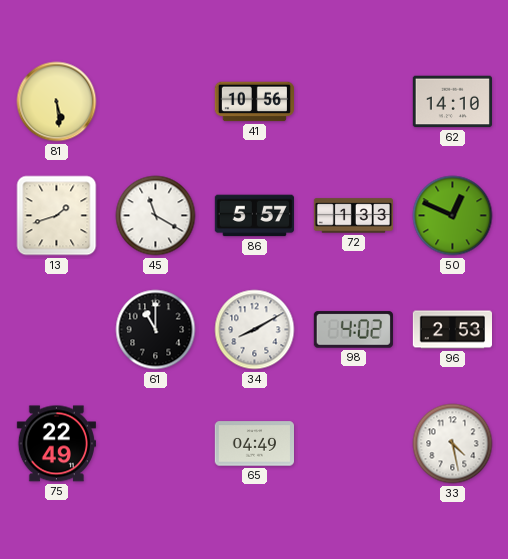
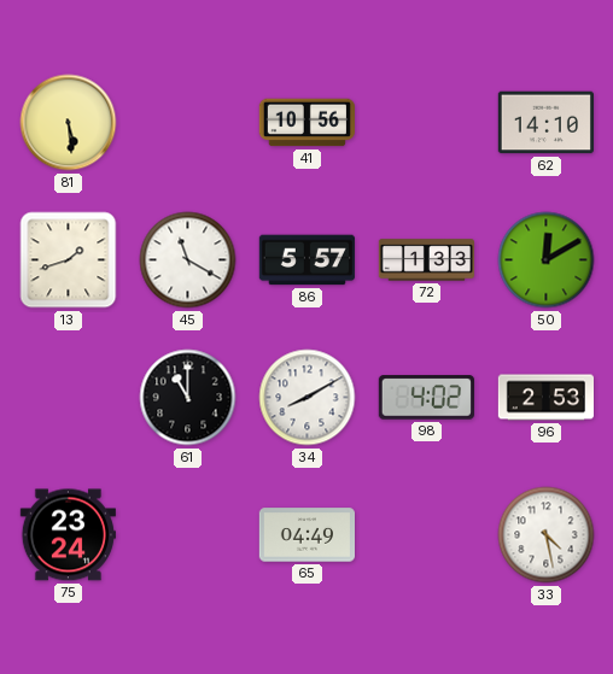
50: 12:49 -> 12:10 (547, 260)
75: 22:49 -> 23:24 (68, 535)
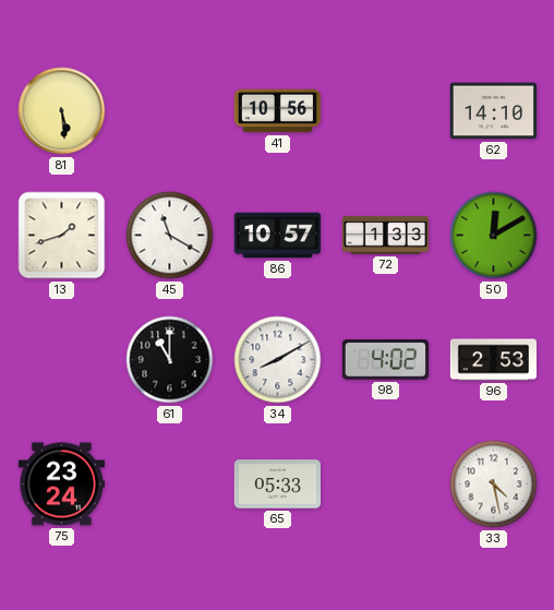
86: 5:57 -> 10:57 (277, 236)
65: 04:49 -> 05:33 (277, 485)
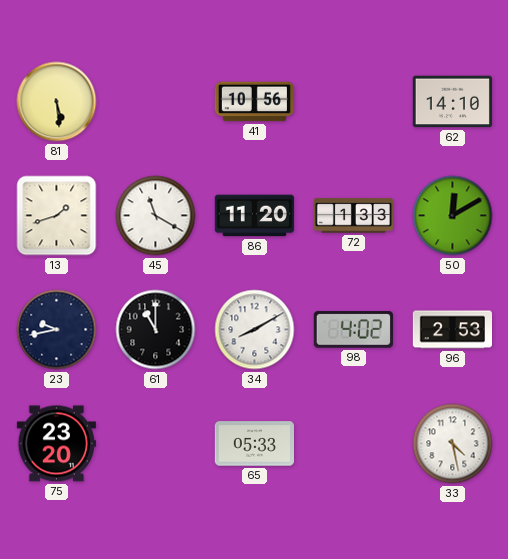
86: 10:57 -> 11:20 (254, 216)
23: none -> 9:43 (57, 330)
75: 23:24 -> 23:20 (56, 444)
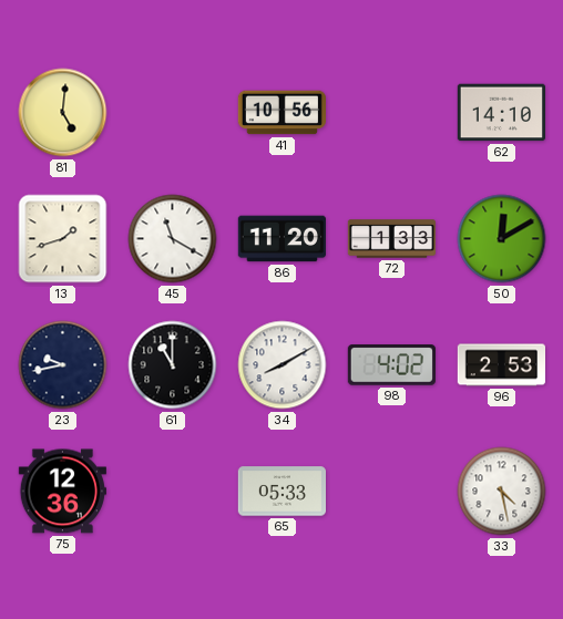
81: 5:29 -> 5:01 (63, 113)
75: 23:20 -> 12:36 (62, 492)
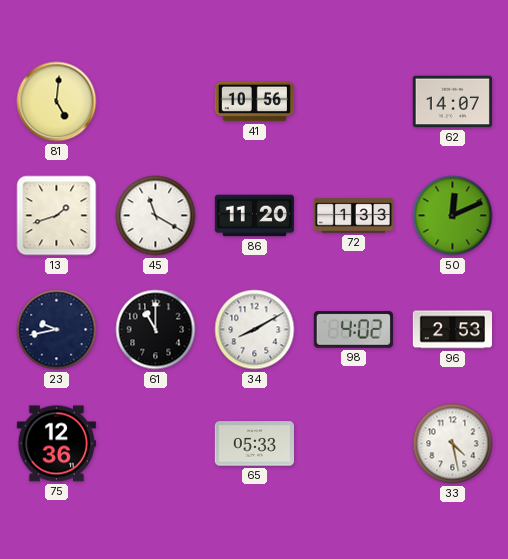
62: 14:10 -> 14:07 (452, 102)
50: 12:10 -> 12:11 (453, 216)
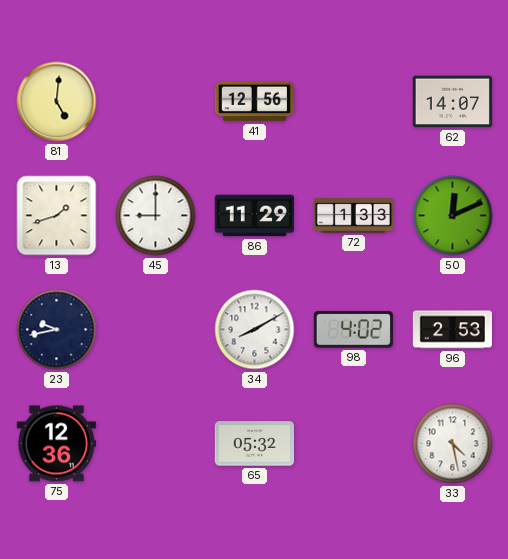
41: 10:56 -> 12:56 (254, 102)
45: 11:20 -> 9:00 (156, 216)
86: 11:20 -> 11:29 (254, 216)
61: 11:00 -> none (156, 330)
65: 05:33 -> 05:32 (254, 444)
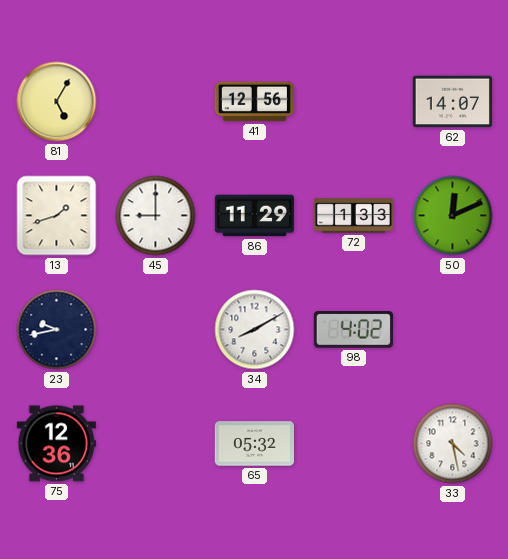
81: 5:01 -> 5:05 (57, 102)
96: 2:53 -> none (452, 330)
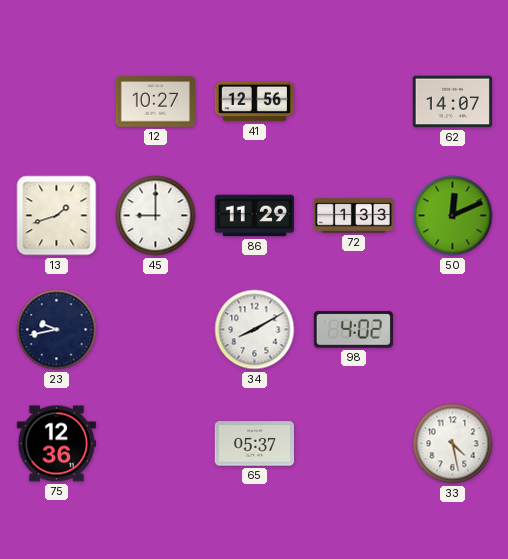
81: 5:05 -> none (57, 102)
12: none -> 10:27 (155, 102)
65: 05:32 -> 05:37 (254, 444)
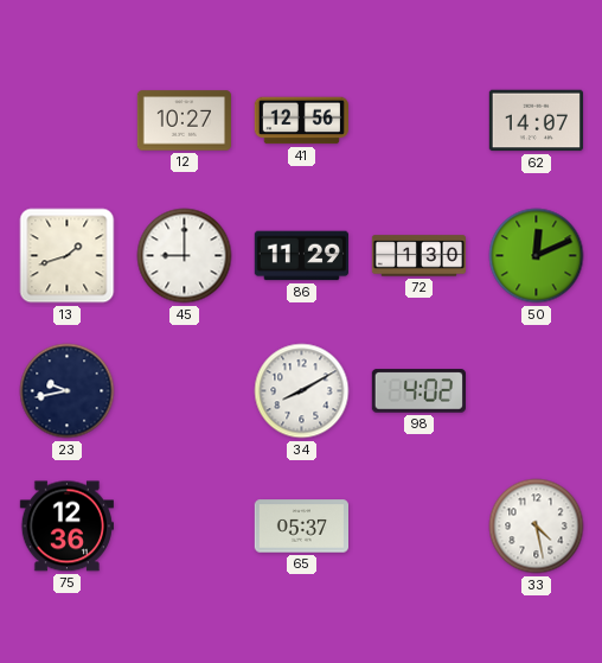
72: 1:33 -> 1:30 (418, 256)
